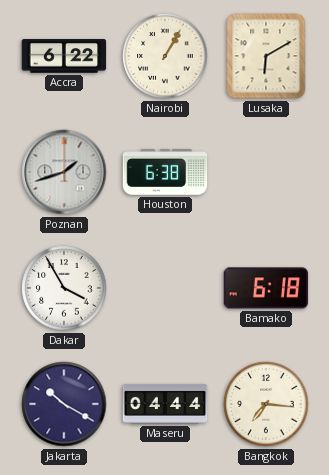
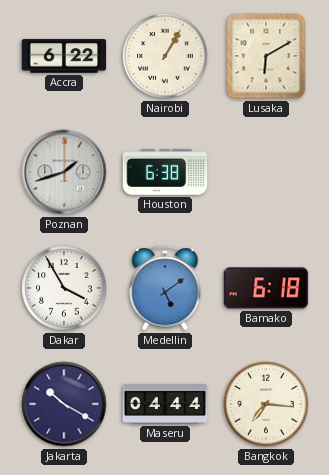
Medellin: none -> 5:09 (165, 288)
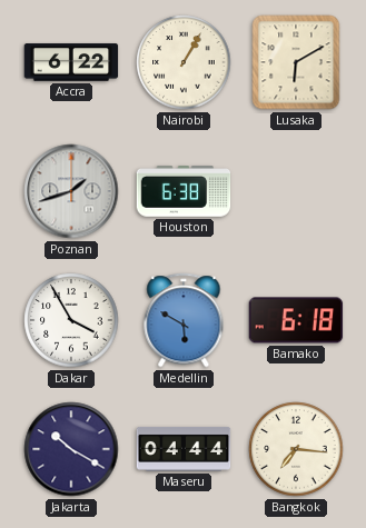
Medellin: 5:09 -> 5:50 (184, 320)
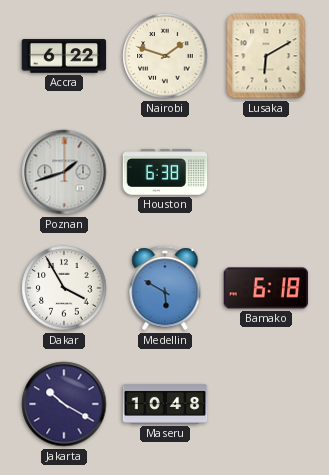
Nairobi: 1:05 -> 1:48 (165, 56)
Maseru: 04:44 -> 10:48 (165, 405)
Bangkok: 7:16 -> none (296, 449)
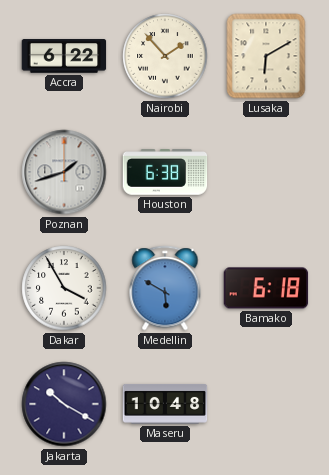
Nairobi: 1:48 -> 1:53 (165, 56)
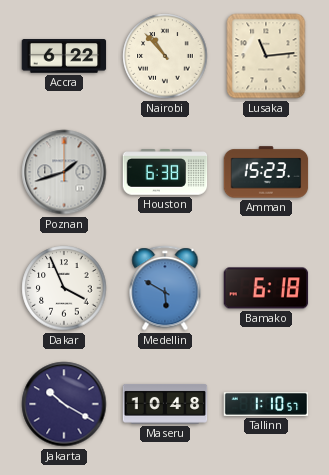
Nairobi: 1:53 -> 10:53 (165, 56)
Lusaka: 6:10 -> 11:14 (266, 56)
Amman: none -> 15:23 (266, 172)
Dakar: 3:55 -> 3:56 (64, 288)
Tallinn: none -> 1:10 (266, 404)
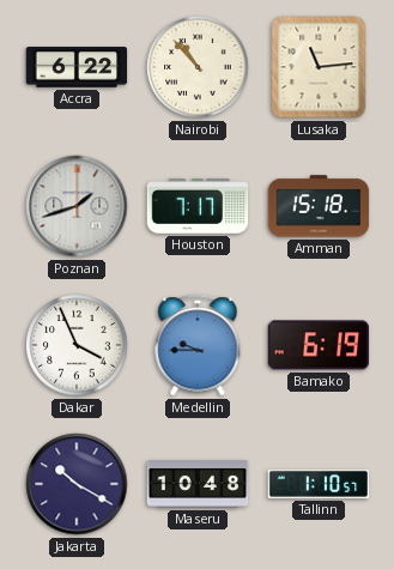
Houston: 6:38 -> 7:17 (198, 206)
Amman: 15:23 -> 15:18 (319, 206)
Medellin: 5:50 -> 9:45 (198, 345)
Bamako: 6:18 -> 6:19 (319, 345)
